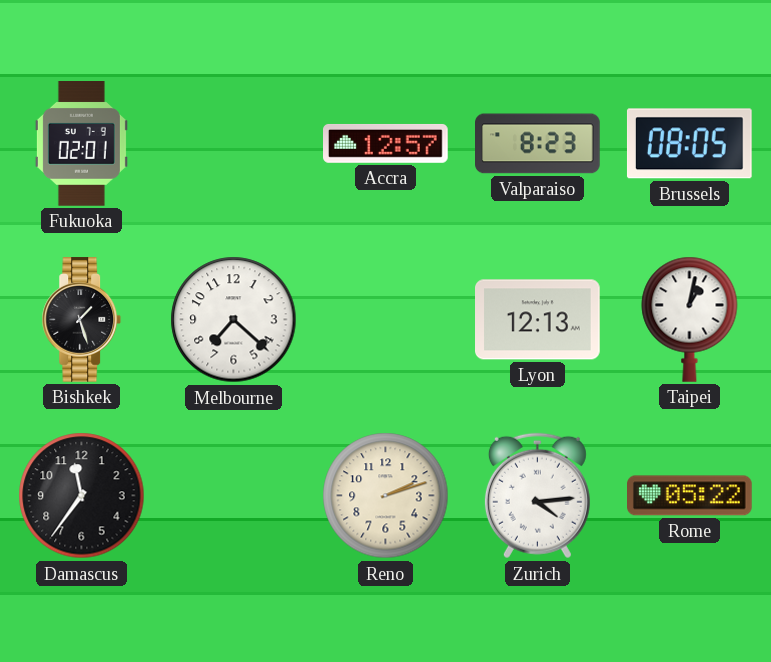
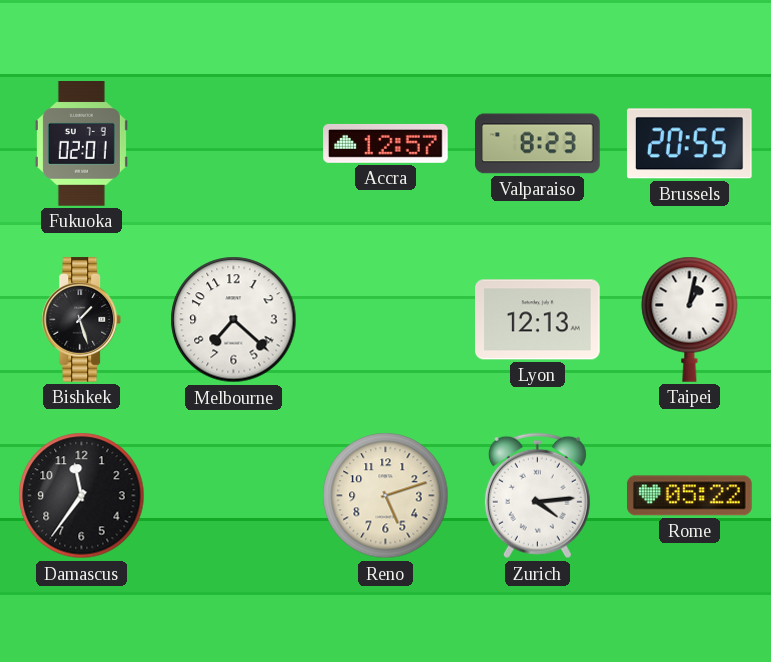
Brussels: 08:05 -> 20:55 (689, 144)
Reno: 2:12 -> 5:12 (386, 496)
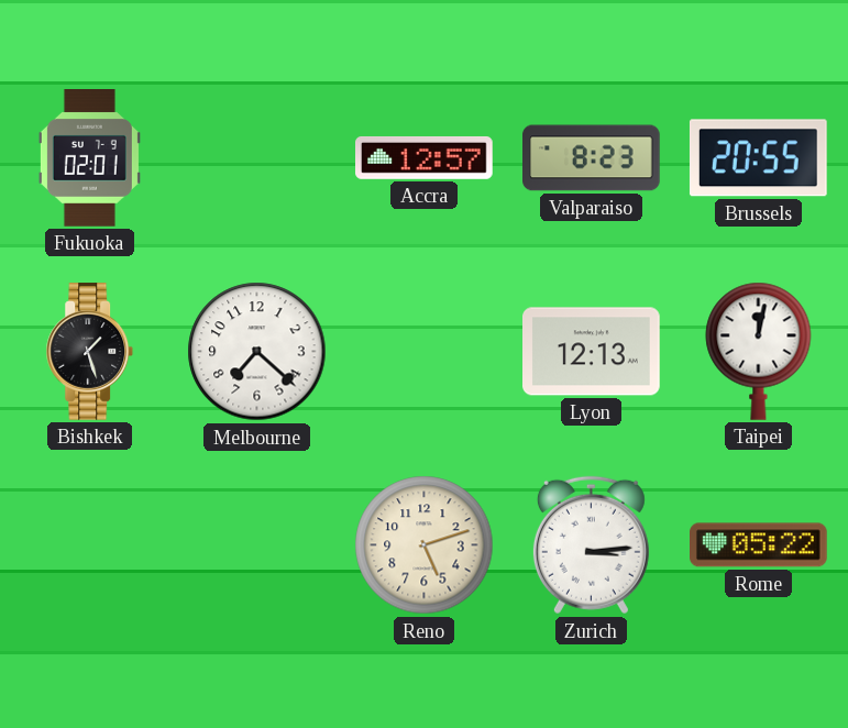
Taipei: 1:02 -> 12:02 (759, 351)
Damascus: 11:36 -> none (82, 496)
Zurich: 4:14 -> 3:14 (591, 545)
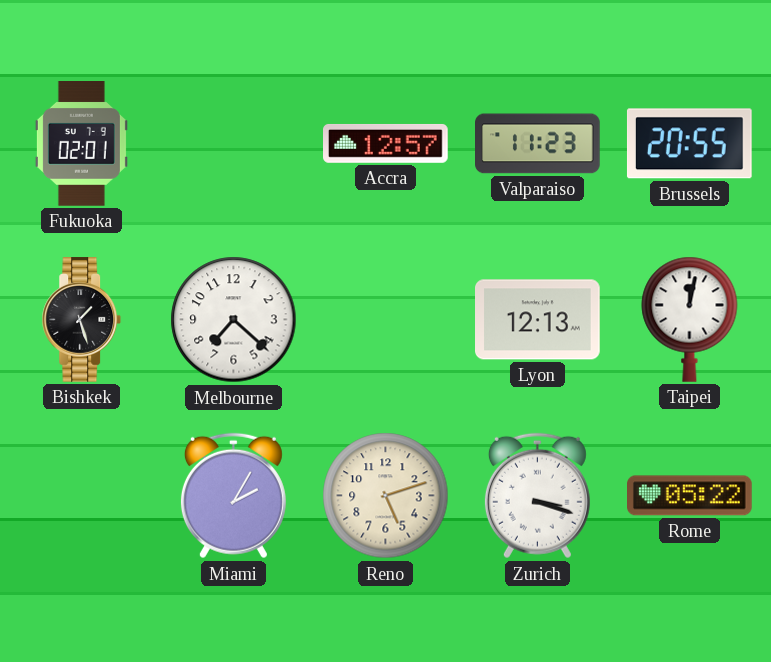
Valparaiso: 8:23 -> 11:23 (538, 144)
Miami: none -> 2:05 (233, 496)
Zurich: 3:14 -> 3:18 (537, 496)
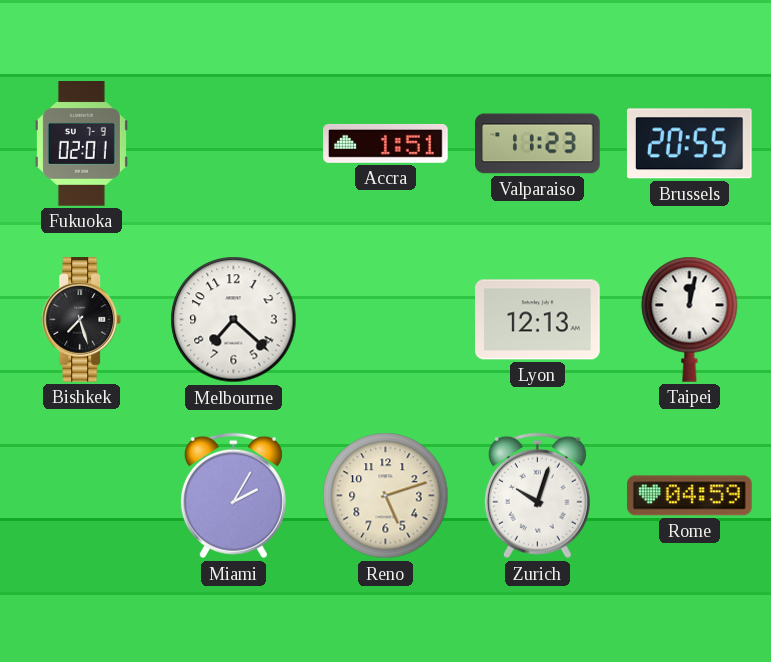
Accra: 12:57 -> 1:51 (386, 144)
Bishkek: 1:27 -> 7:27 (82, 320)
Zurich: 3:18 -> 10:03 (537, 496)
Rome: 05:22 -> 04:59 (690, 496)
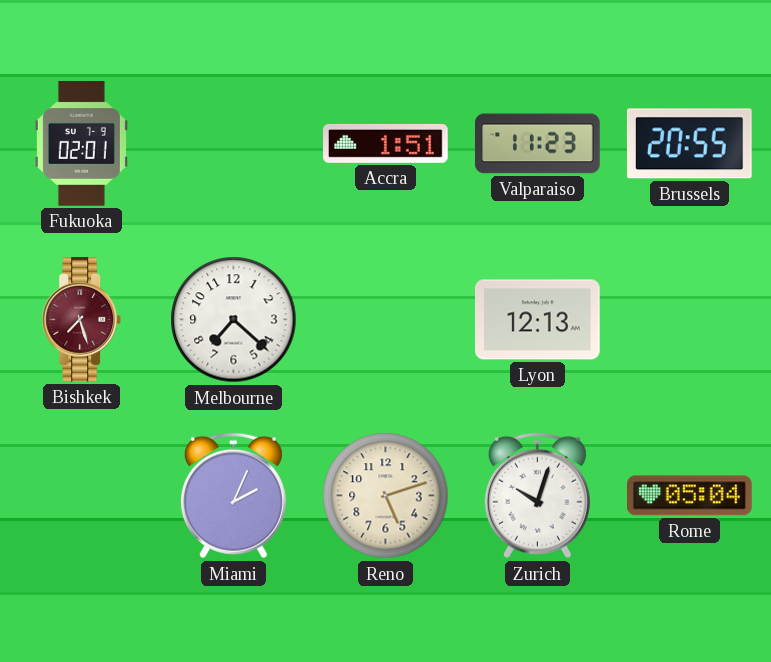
Bishkek dial: black -> burgundy (82, 320)
Taipei: 12:02 -> none (690, 319)
Miami: 2:05 -> 2:04 (233, 496)
Rome: 04:59 -> 05:04 (690, 496)
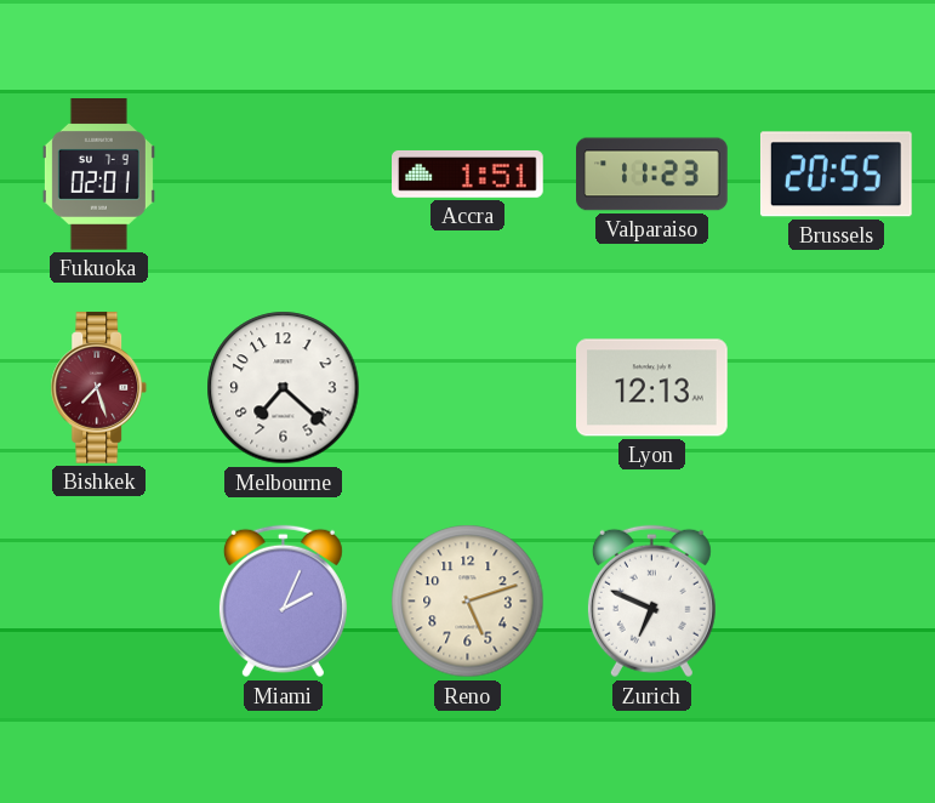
Zurich: 10:03 -> 6:49 (651, 602)
Rome: 05:04 -> none (690, 496)
